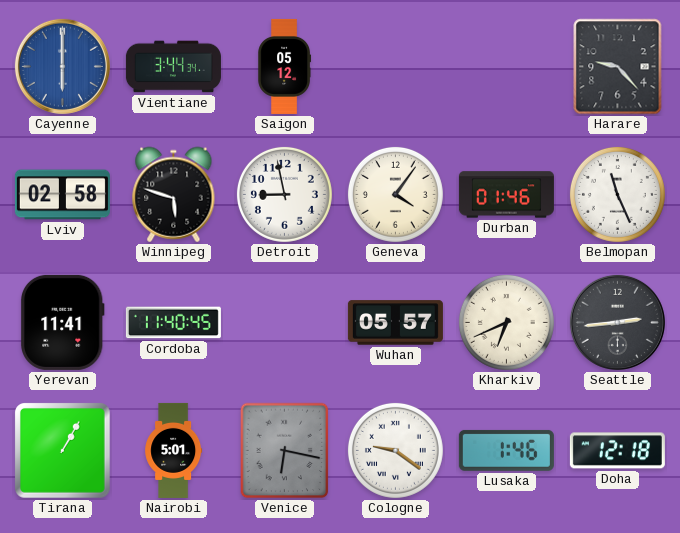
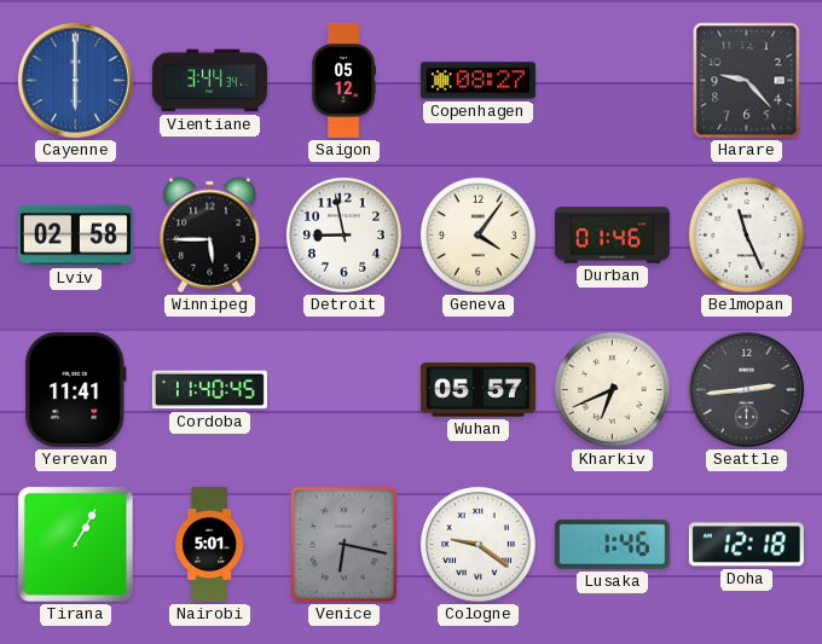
Copenhagen: none -> 08:27 (477, 81)
Winnipeg: 5:48 -> 5:45 (210, 236)
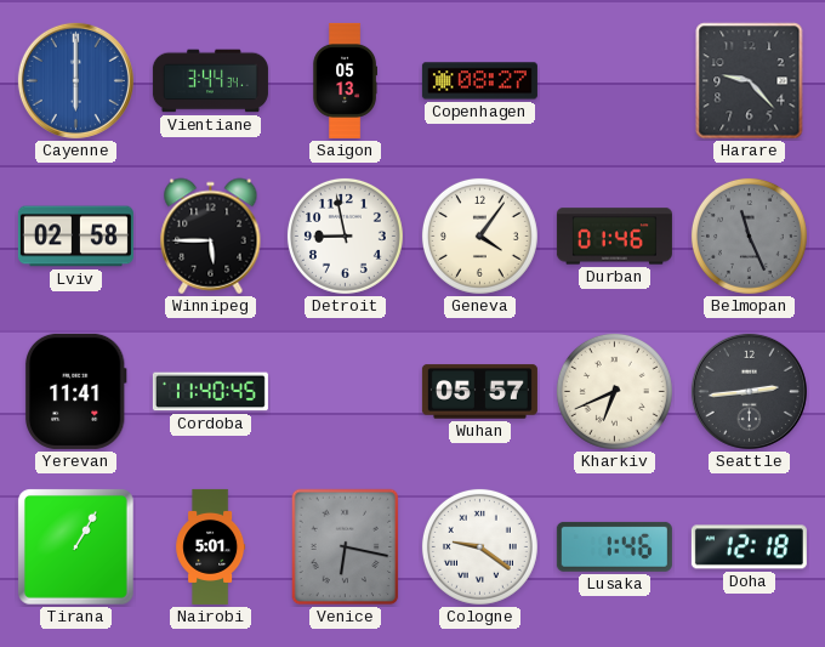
Saigon: 05:12 -> 05:13 (345, 80)
Belmopan dial: white -> grey (749, 235)
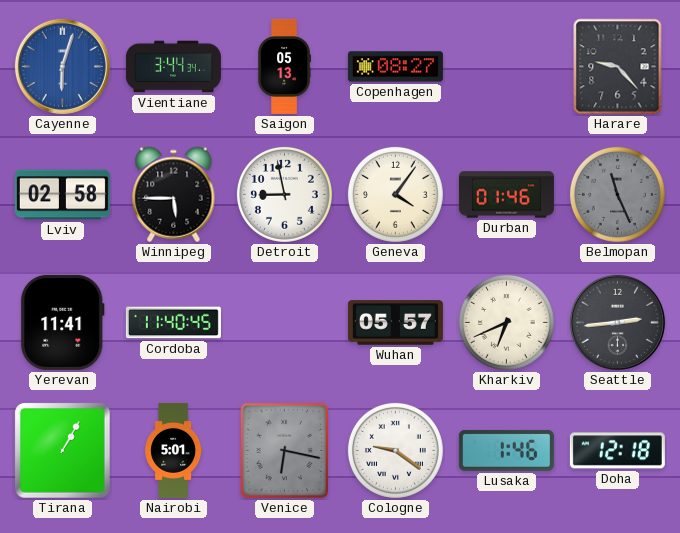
Cayenne: 6:00 -> 6:03 (62, 66)
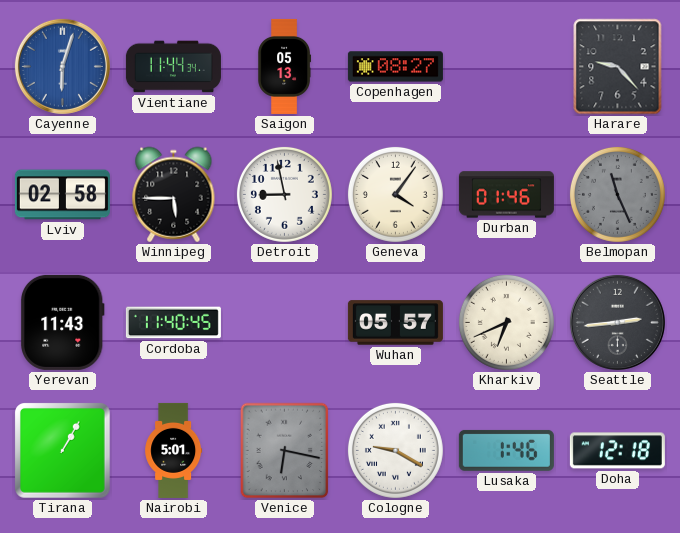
Vientiane: 3:44 -> 11:44 (173, 67)
Yerevan: 11:41 -> 11:43 (62, 322)
Cologne: 9:21 -> 9:20 (395, 450)
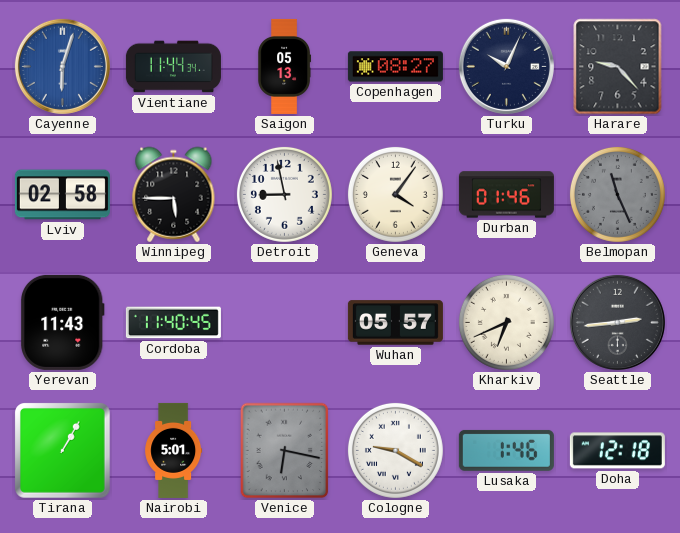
Turku: none -> 10:04 (506, 66)
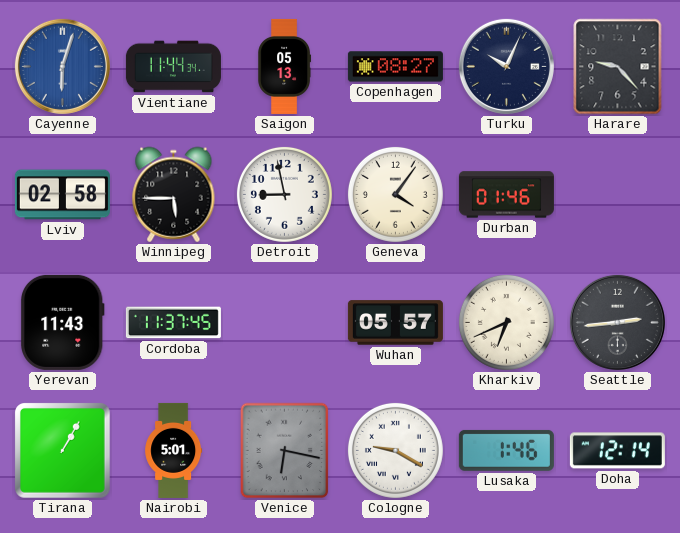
Belmopan: 11:26 -> none (617, 194)
Cordoba: 11:40 -> 11:37 (173, 323)
Doha: 12:18 -> 12:14 (617, 451)
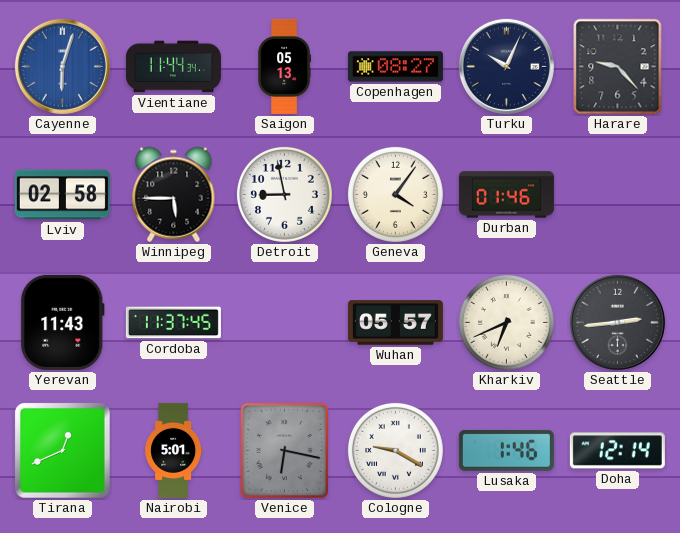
Tirana: 1:05 -> 12:41 (63, 451)
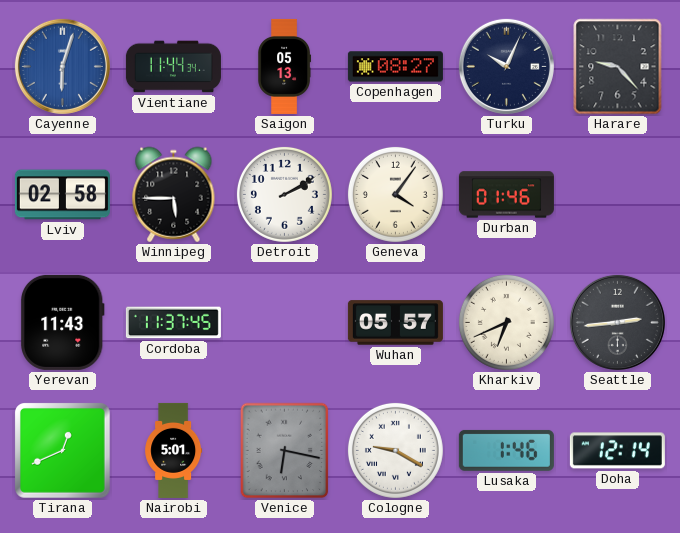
Detroit: 8:58 -> 2:10 (284, 194)
